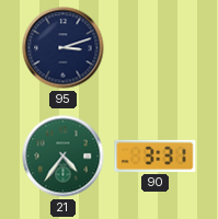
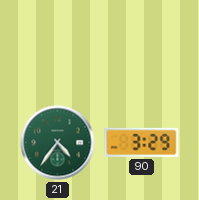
95: 3:12 -> none (64, 48)
90: 3:31 -> 3:29 (142, 142)
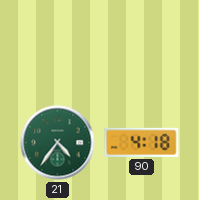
90: 3:29 -> 4:18 (142, 142)
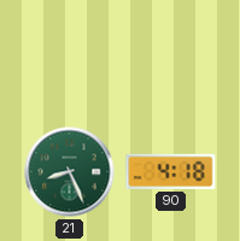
21: 4:36 -> 8:26 (70, 172)
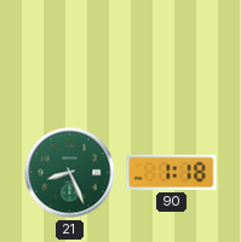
90: 4:18 -> 1:18 (172, 172)
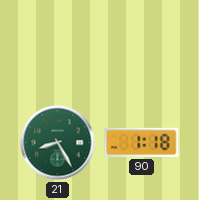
21: 8:26 -> 8:25 (58, 143)
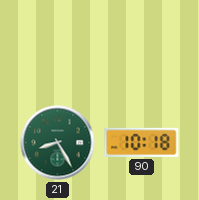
90: 1:18 -> 10:18 (142, 142)
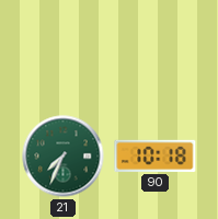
21: 8:25 -> 7:34 (64, 157)
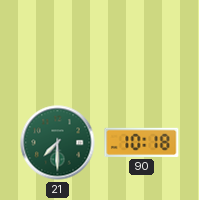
21: 7:34 -> 7:30 (58, 143)
